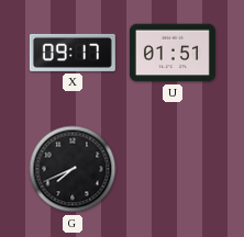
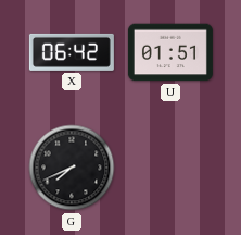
X: 09:17 -> 06:42 (72, 52)
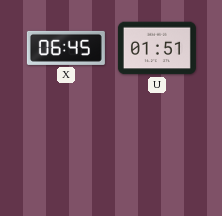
X: 06:42 -> 06:45 (66, 48)
G: 7:41 -> none (72, 168)
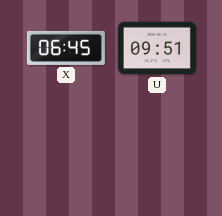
U: 01:51 -> 09:51 (157, 48)
